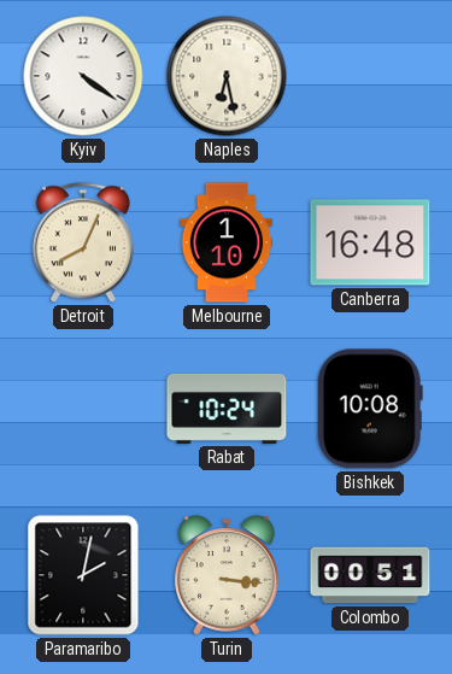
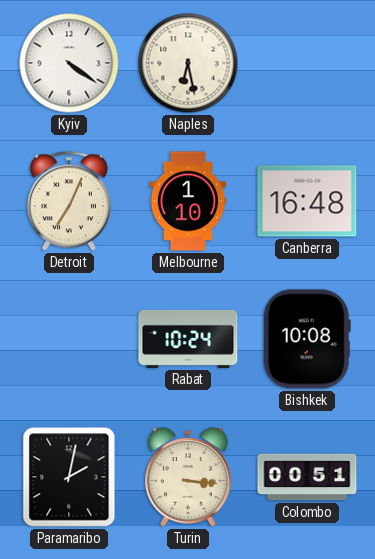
Detroit: 8:04 -> 7:04 (69, 201)
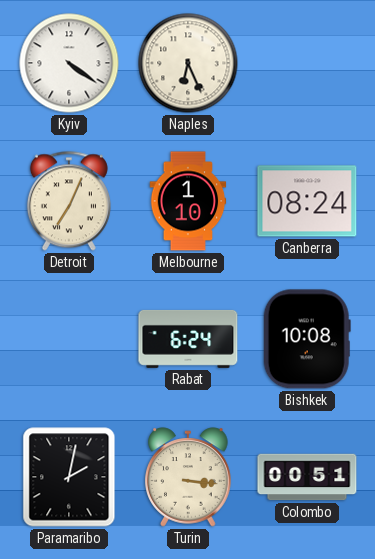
Naples: 6:28 -> 6:26 (188, 63)
Canberra: 16:48 -> 08:24 (307, 201)
Rabat: 10:24 -> 6:24 (188, 339)
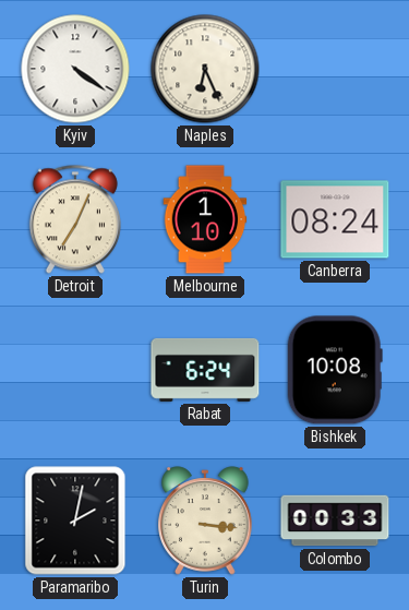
Colombo: 00:51 -> 00:33 (335, 521)
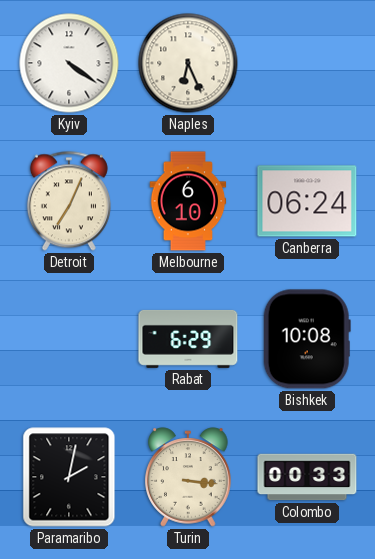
Melbourne: 1:10 -> 6:10 (188, 201)
Canberra: 08:24 -> 06:24 (307, 201)
Rabat: 6:24 -> 6:29 (188, 339)
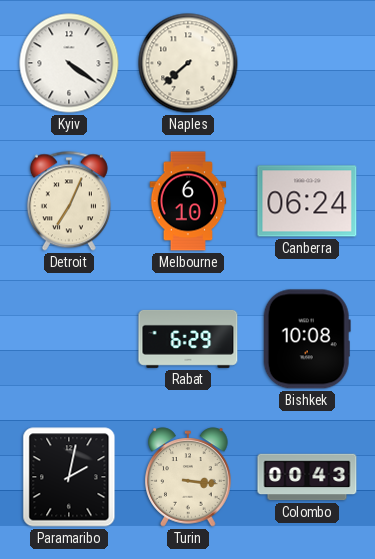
Naples: 6:26 -> 7:38 (188, 63)
Colombo: 00:33 -> 00:43 (307, 477)
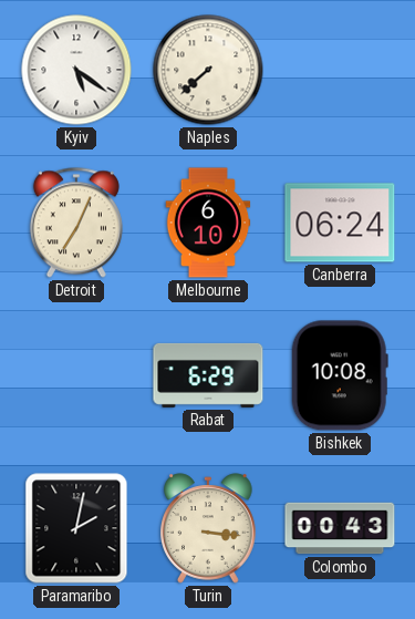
Kyiv: 4:21 -> 5:21 (76, 70)
